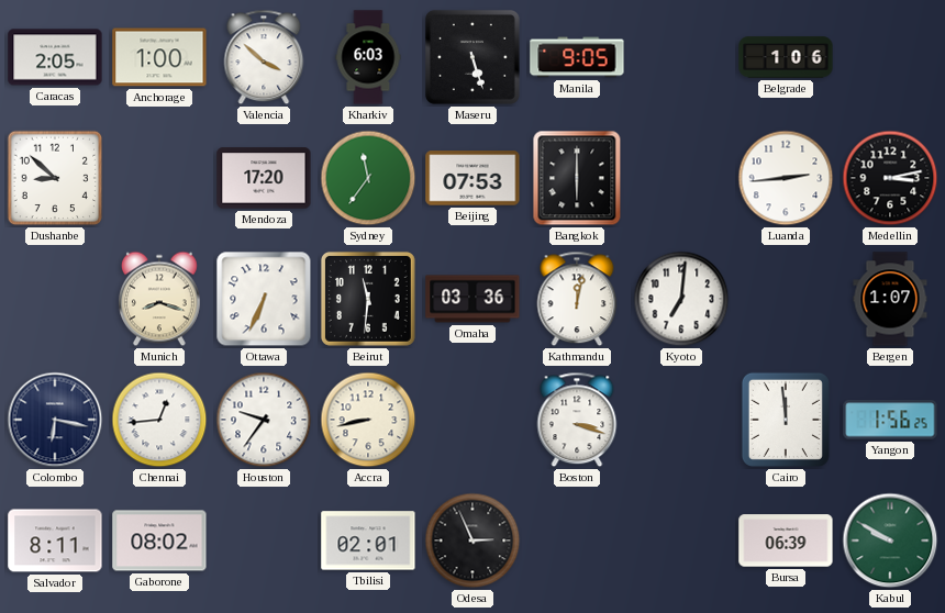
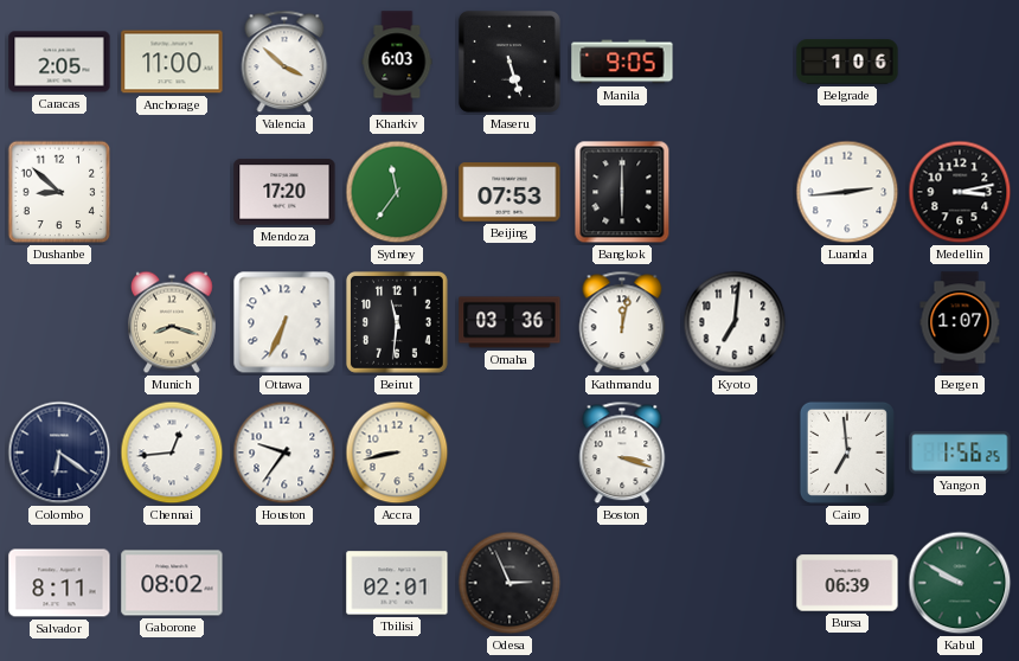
Anchorage: 1:00 -> 11:00 (172, 62)
Colombo: 6:17 -> 6:21 (59, 453)
Cairo: 11:59 -> 6:59 (847, 453)
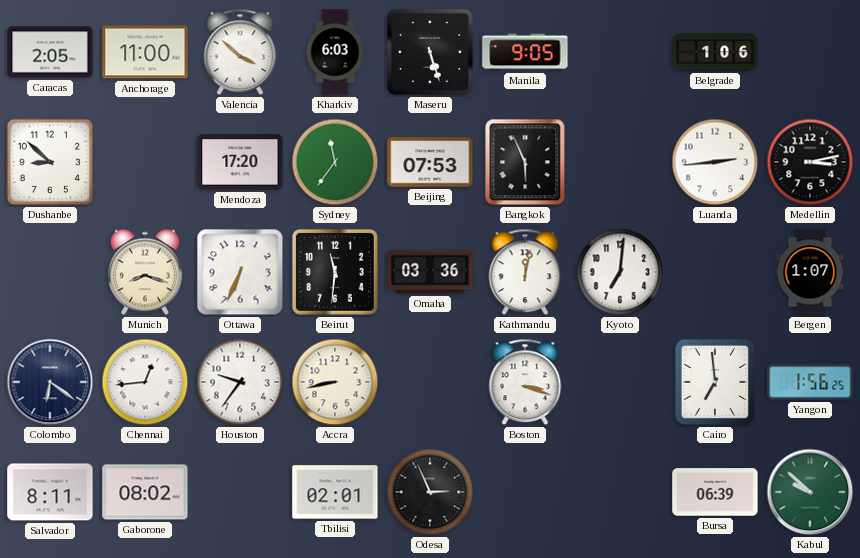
Bangkok: 6:00 -> 5:56 (525, 162)
Kabul: 9:50 -> 9:52 (810, 492)
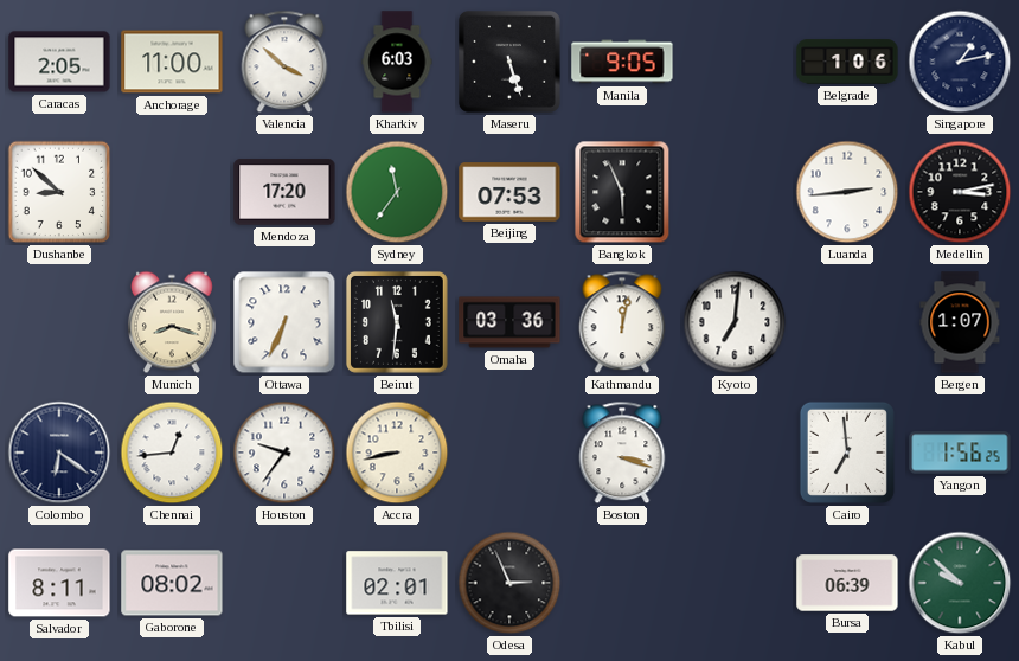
Singapore: none -> 1:13 (960, 62)
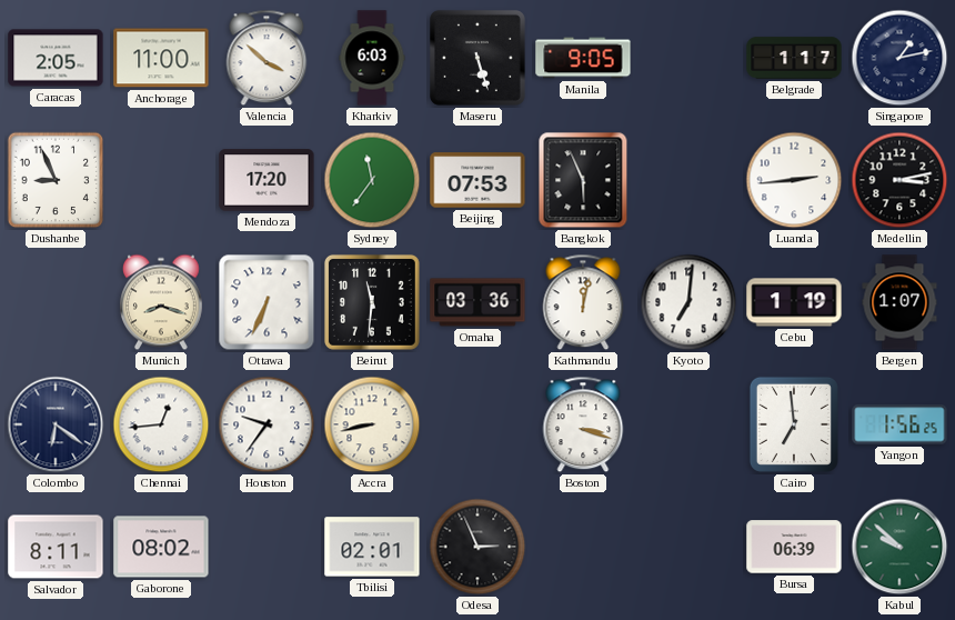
Belgrade: 1:06 -> 1:17 (794, 58)
Dushanbe: 8:52 -> 8:56 (56, 180)
Cebu: none -> 1:19 (794, 302)
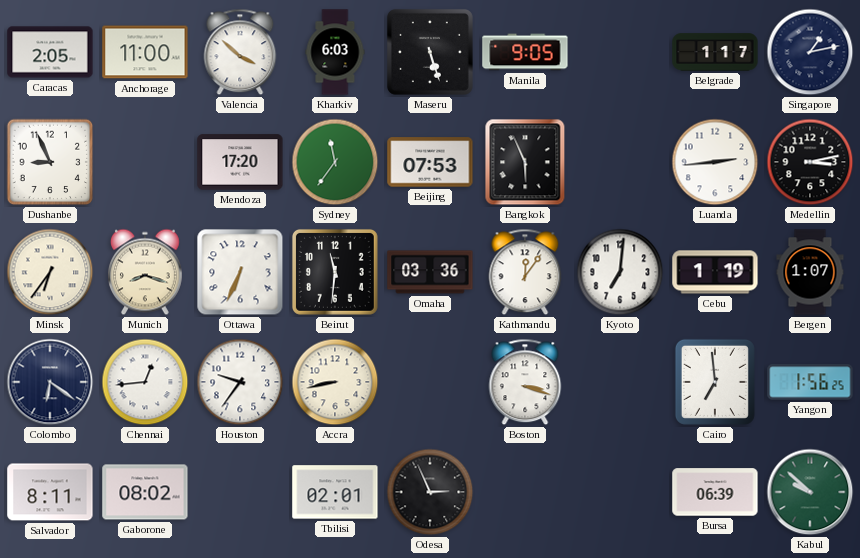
Minsk: none -> 6:36 (50, 272)
Kathmandu: 12:02 -> 12:06 (525, 272)
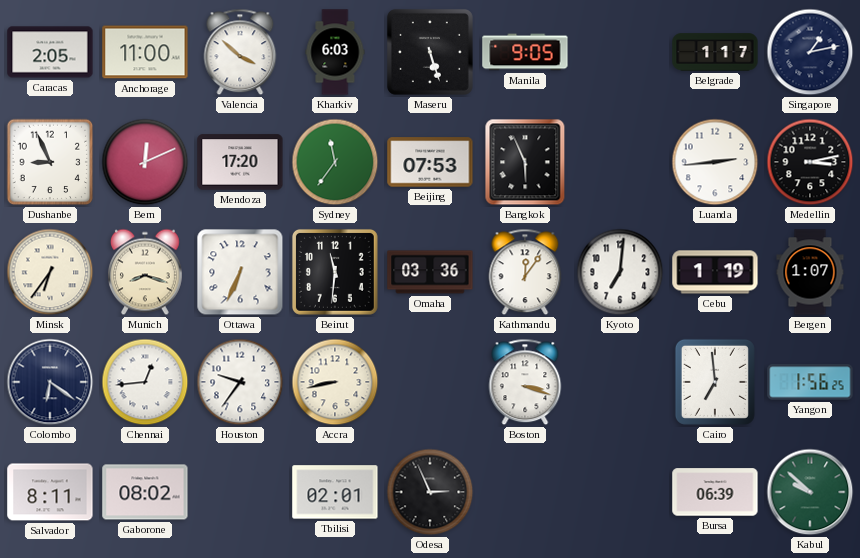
Bern: none -> 12:11 (145, 162)
